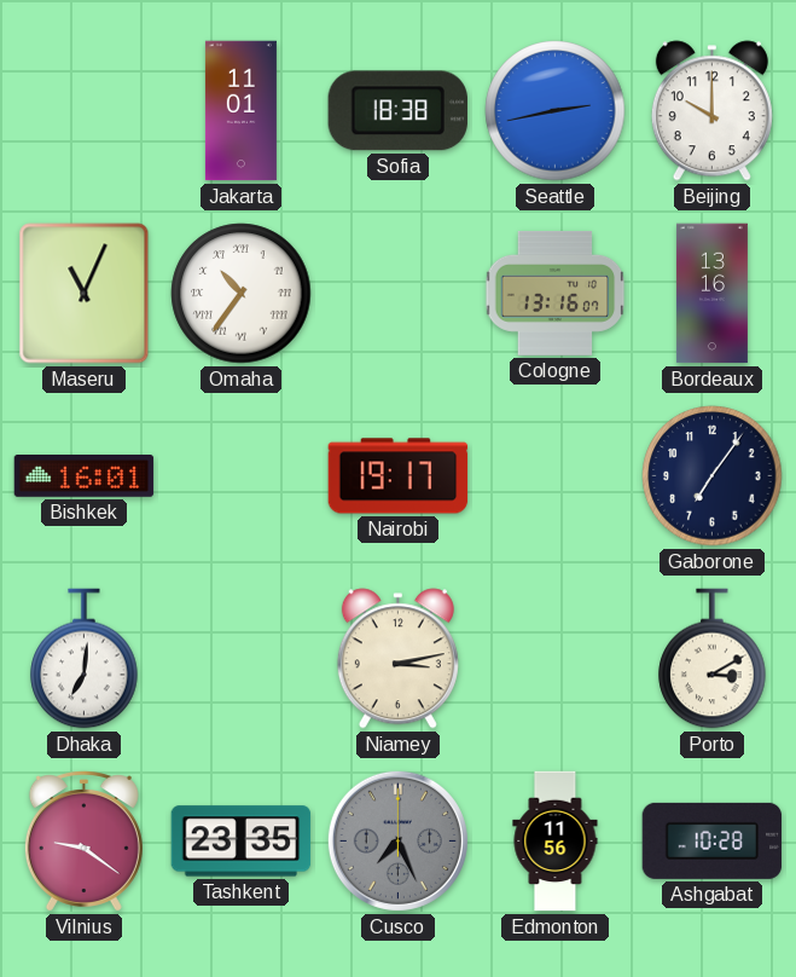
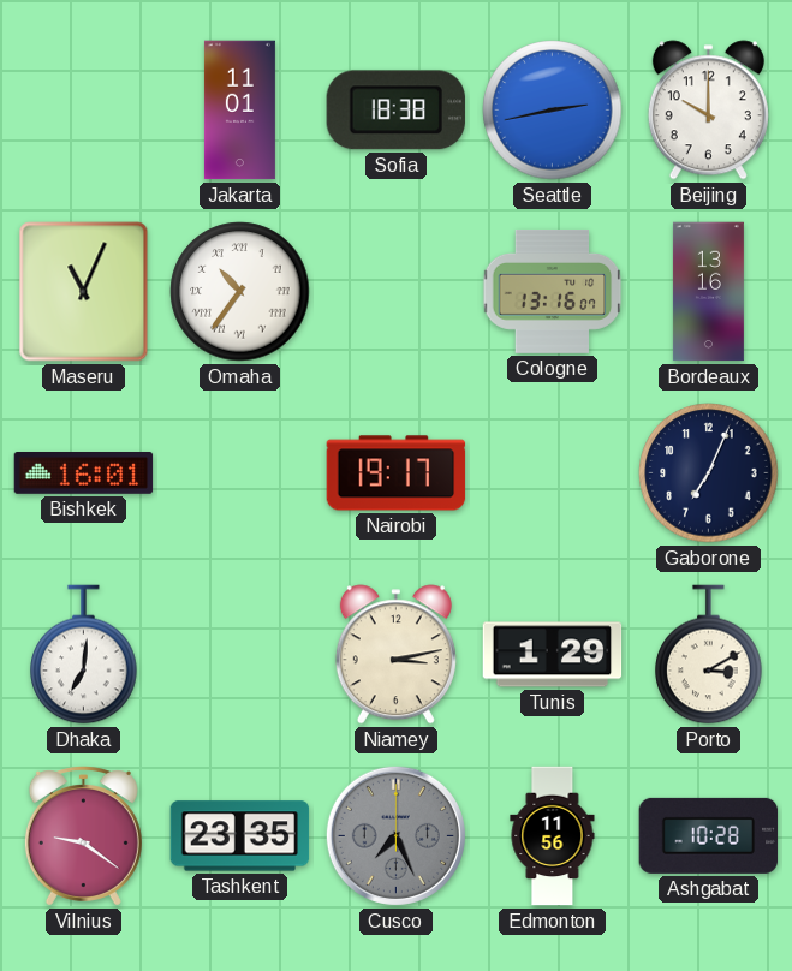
Gaborone: 7:06 -> 7:04 (709, 473)
Tunis: none -> 1:29 (553, 655)
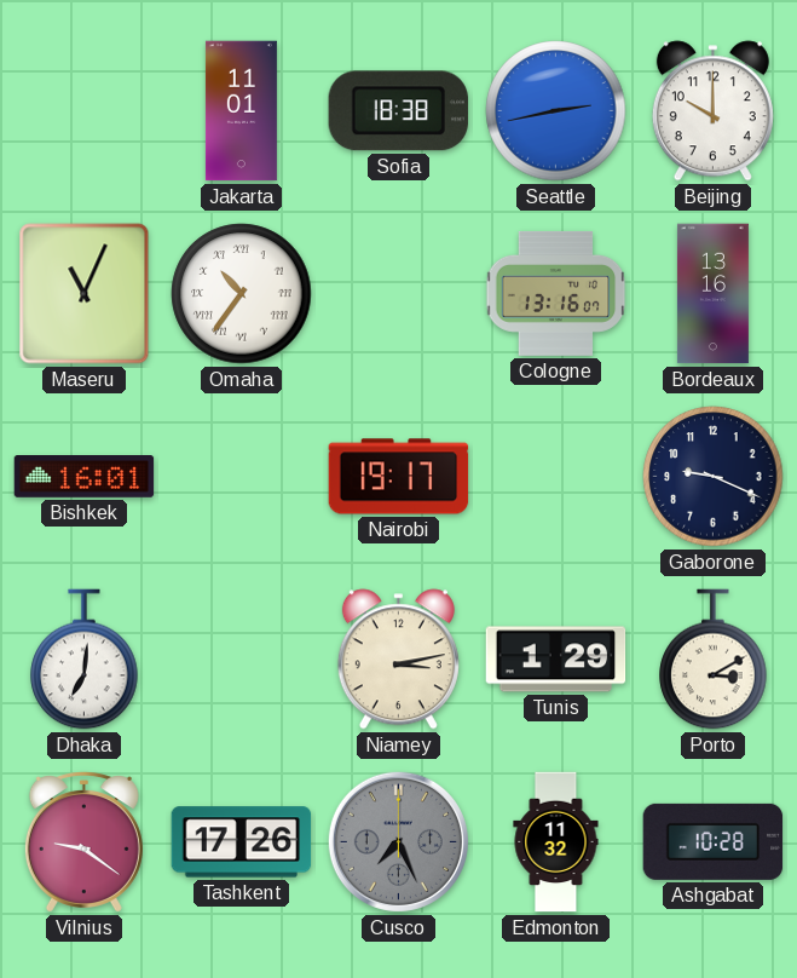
Gaborone: 7:04 -> 9:19 (714, 477)
Tashkent: 23:35 -> 17:26 (242, 842)
Edmonton: 11:56 -> 11:32 (556, 842)
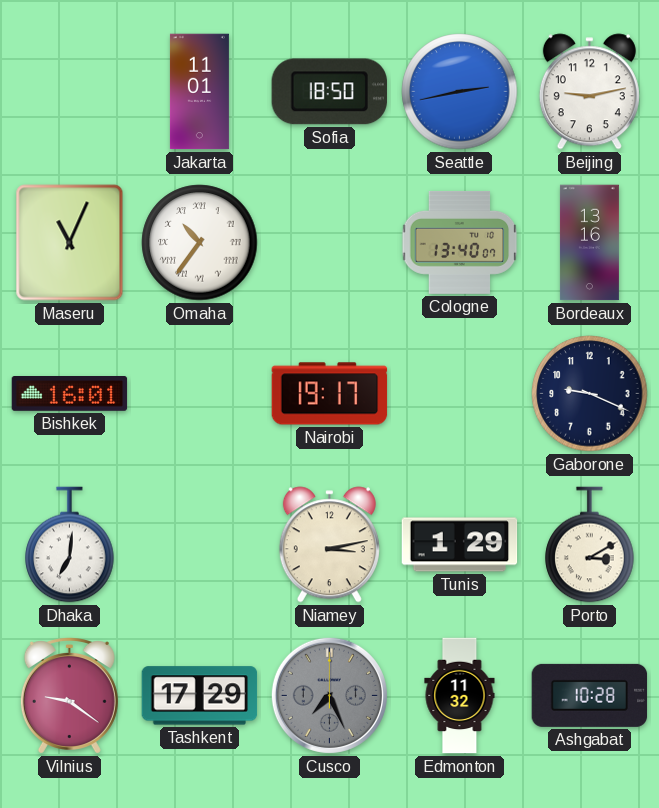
Sofia: 18:38 -> 18:50 (329, 92)
Beijing: 10:00 -> 9:13 (589, 92)
Cologne: 13:16 -> 13:40 (460, 242)
Tashkent: 17:26 -> 17:29 (200, 696)
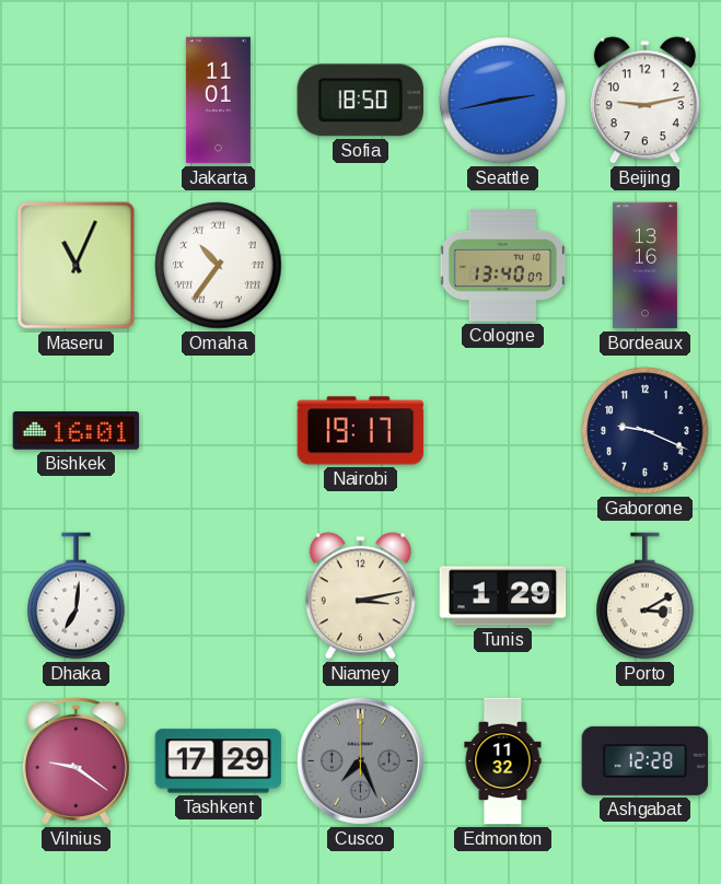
Ashgabat: 10:28 -> 12:28 (646, 760)
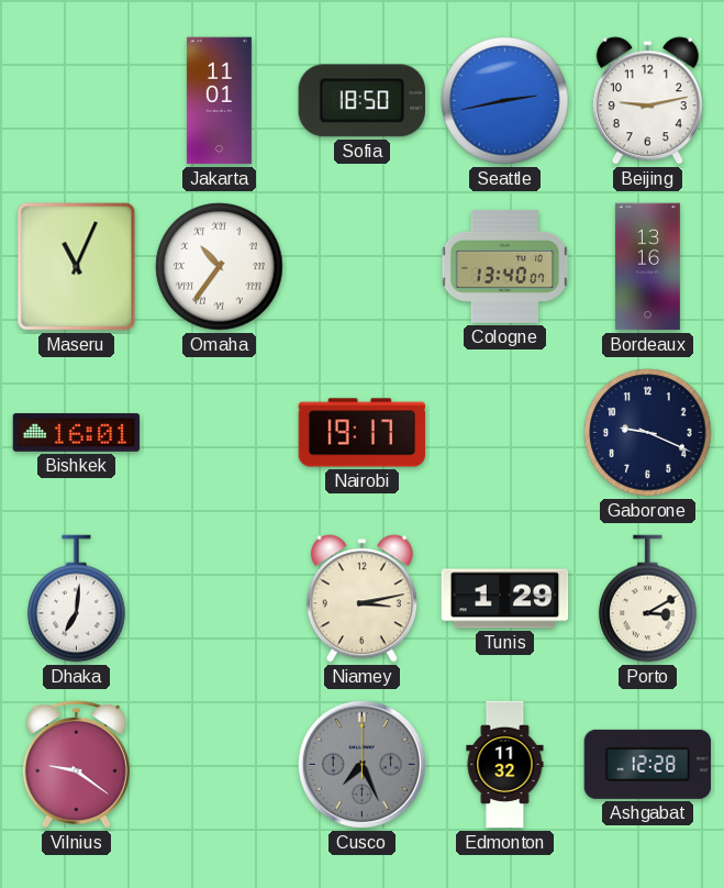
Tashkent: 17:29 -> none (219, 761)
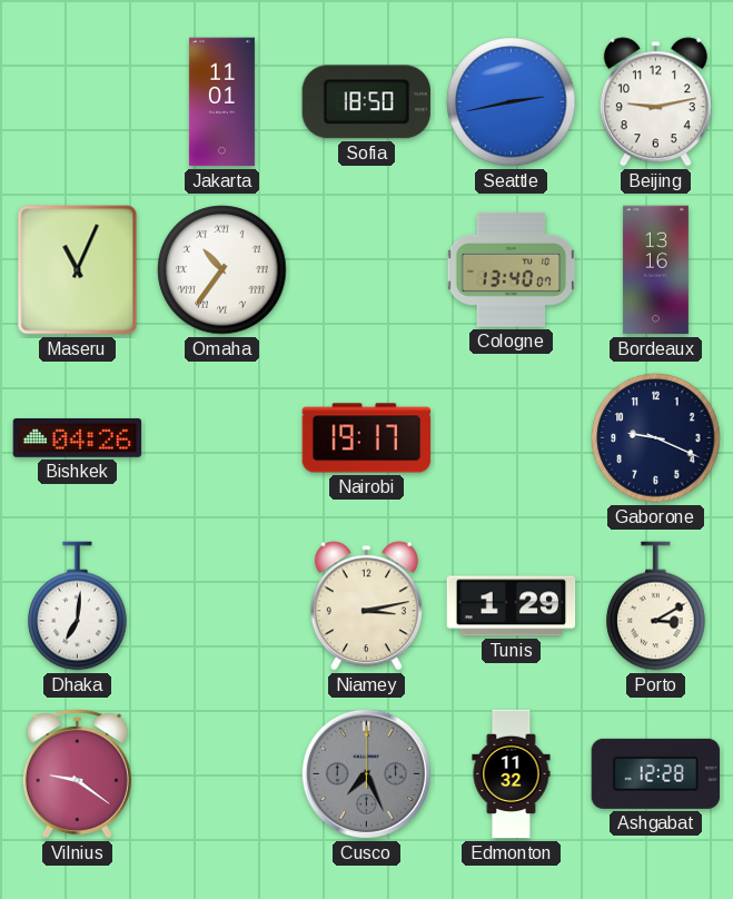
Bishkek: 16:01 -> 04:26 (78, 438)
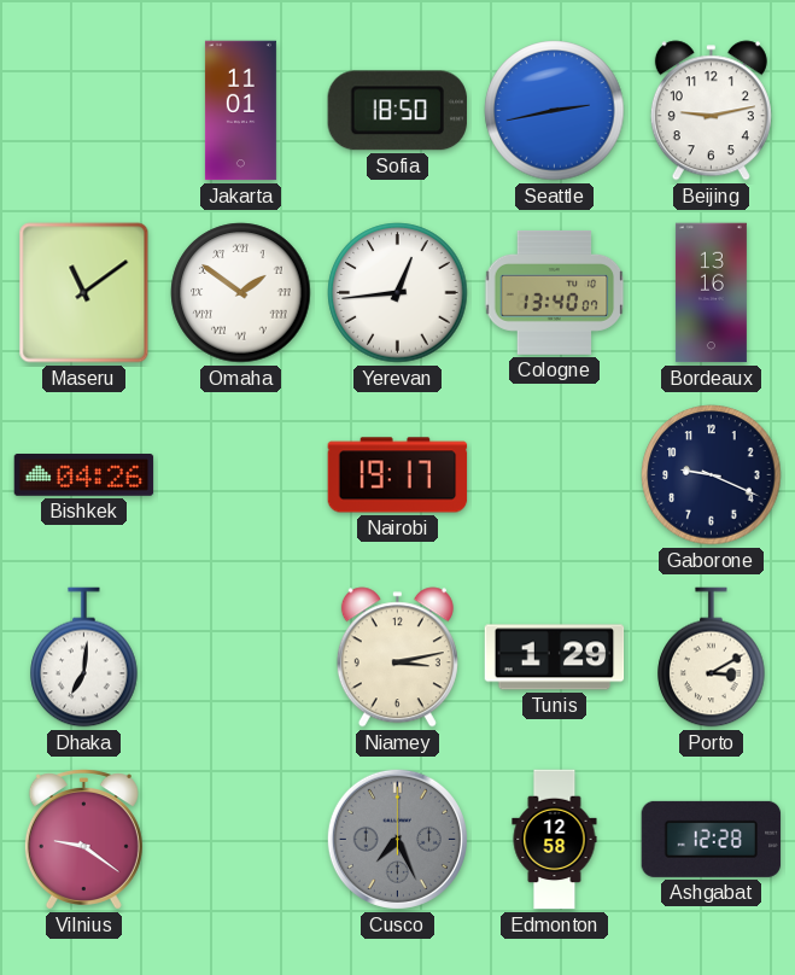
Maseru: 11:04 -> 11:09 (84, 293)
Omaha: 10:36 -> 1:51 (241, 293)
Yerevan: none -> 12:44 (398, 293)
Edmonton: 11:32 -> 12:58 (555, 840)
